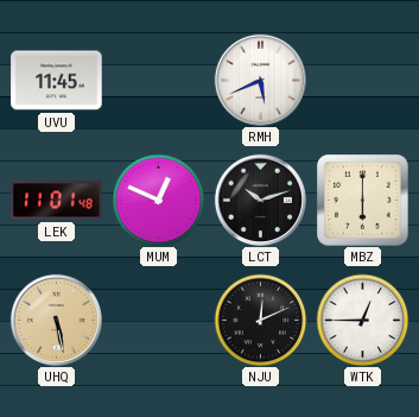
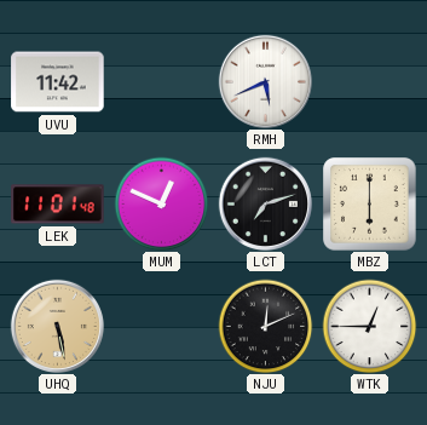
UVU: 11:45 -> 11:42 (58, 82)
LCT: 10:12 -> 7:12 (265, 203)
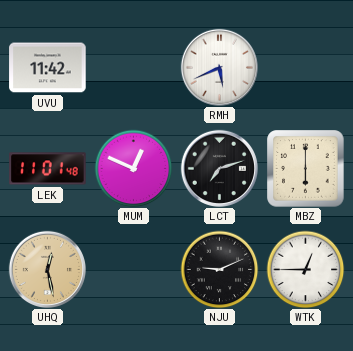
UHQ: 5:28 -> 12:28 (47, 269)
NJU: 12:11 -> 9:11 (219, 269)
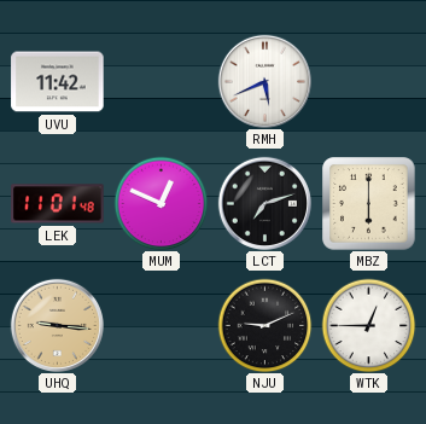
UHQ: 12:28 -> 9:16 (57, 325)
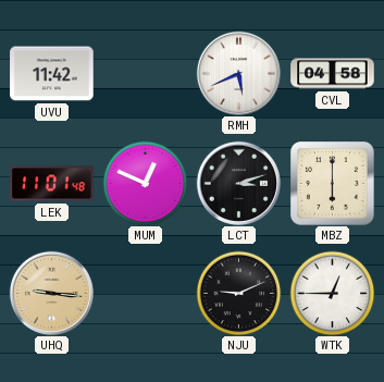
CVL: none -> 04:58 (333, 74)
LCT: 7:12 -> 3:12 (238, 183)
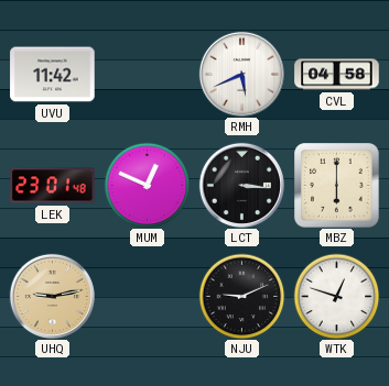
LEK: 11:01 -> 23:01 (53, 186)
LCT: 3:12 -> 3:16 (241, 185)
UHQ: 9:16 -> 9:13 (52, 296)
WTK: 12:45 -> 12:48 (336, 296)
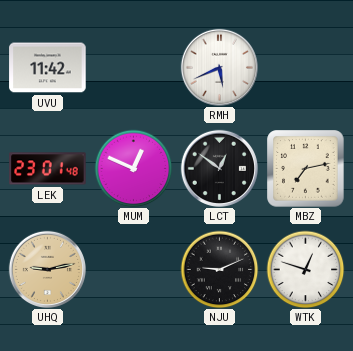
CVL: 04:58 -> none (337, 75)
LCT: 3:16 -> 12:51 (219, 168)
MBZ: 6:00 -> 7:13 (306, 169)
